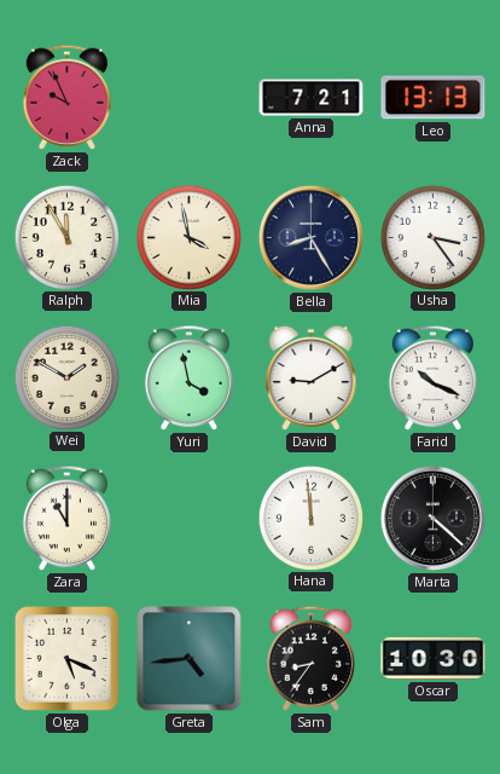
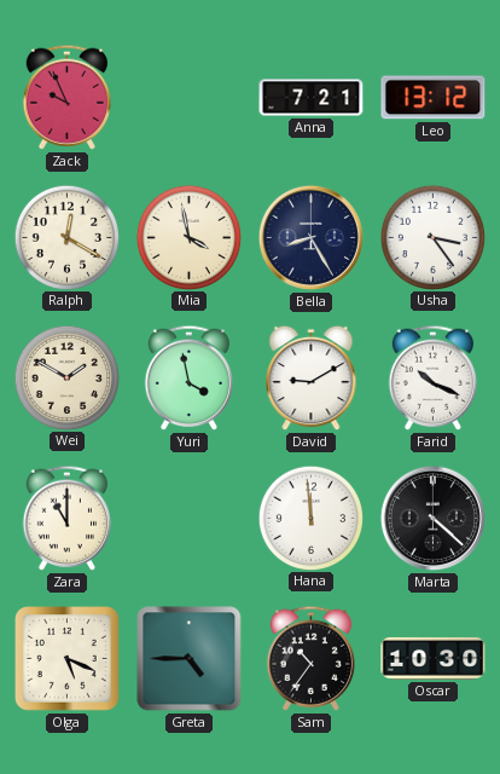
Leo: 13:13 -> 13:12 (434, 98)
Ralph: 11:55 -> 12:20 (66, 237)
Greta: 4:44 -> 4:45 (190, 659)
Sam: 8:36 -> 10:36 (310, 658)
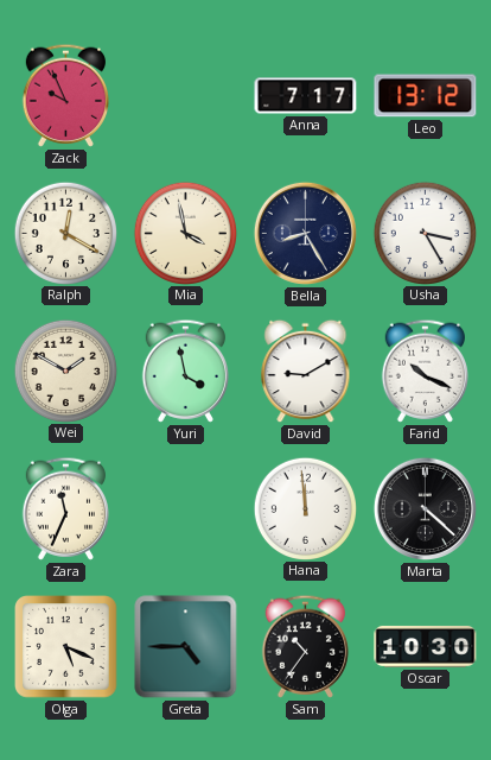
Anna: 7:21 -> 7:17 (306, 96)
Usha: 3:24 -> 3:25 (425, 233)
Zara: 11:00 -> 11:34 (65, 508)
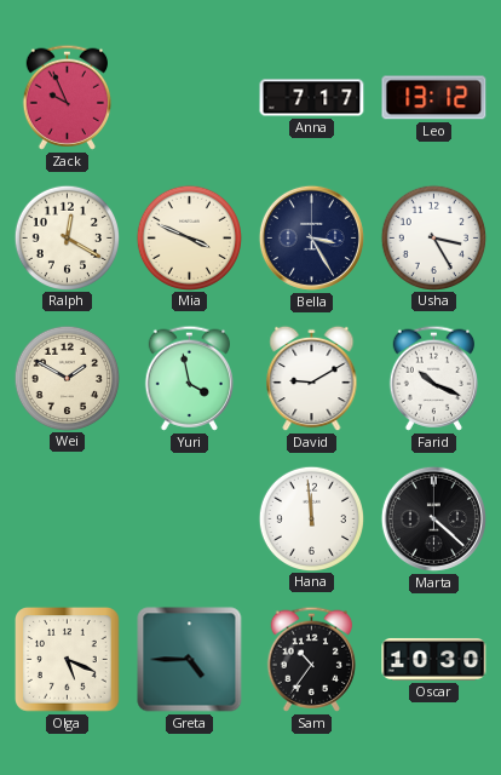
Mia: 3:58 -> 3:49 (189, 237)
Bella: 8:25 -> 3:25 (311, 237)
Zara: 11:34 -> none (65, 508)
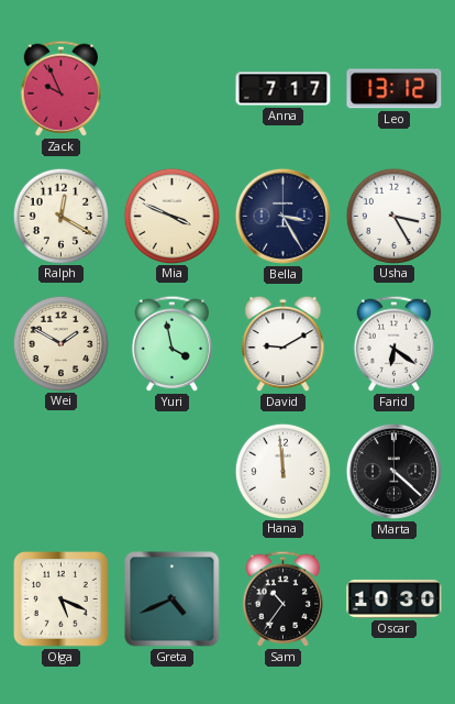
Farid: 10:19 -> 6:21 (393, 343)
Greta: 4:45 -> 4:41 (173, 599)
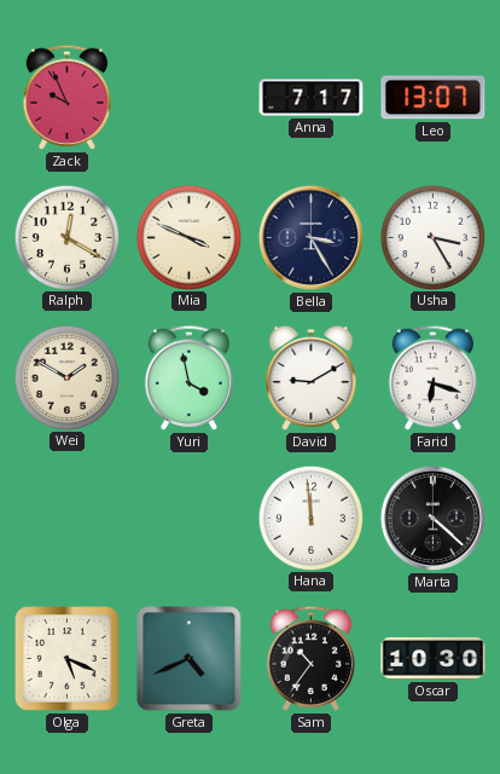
Leo: 13:12 -> 13:07 (434, 98)
Farid: 6:21 -> 6:18 (432, 377)
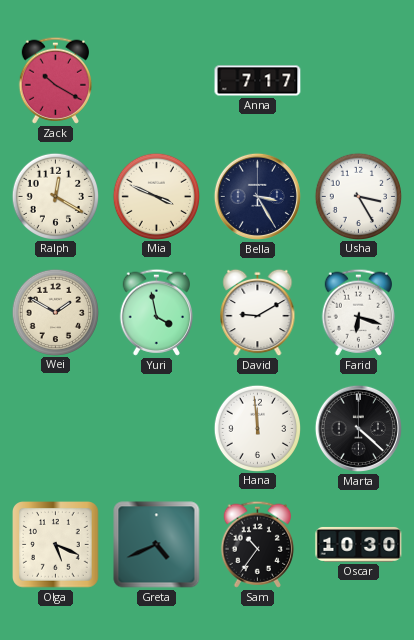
Zack: 9:56 -> 10:20 (55, 80)
Leo: 13:07 -> none (434, 98)
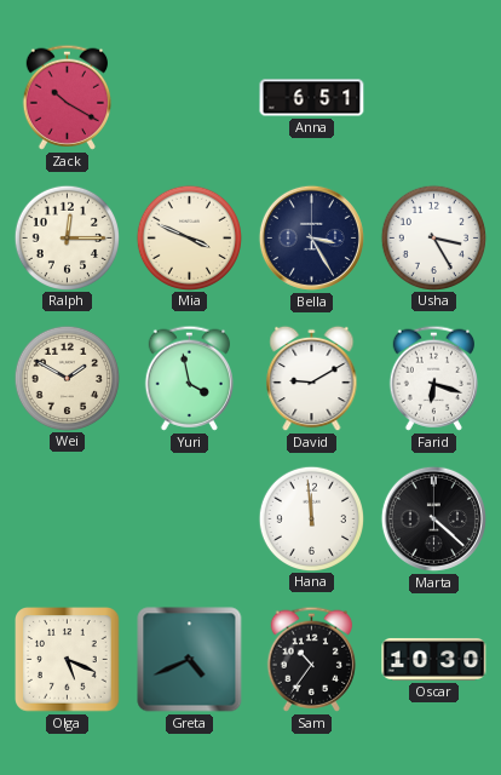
Anna: 7:17 -> 6:51 (312, 98)
Ralph: 12:20 -> 12:15 (67, 237)
